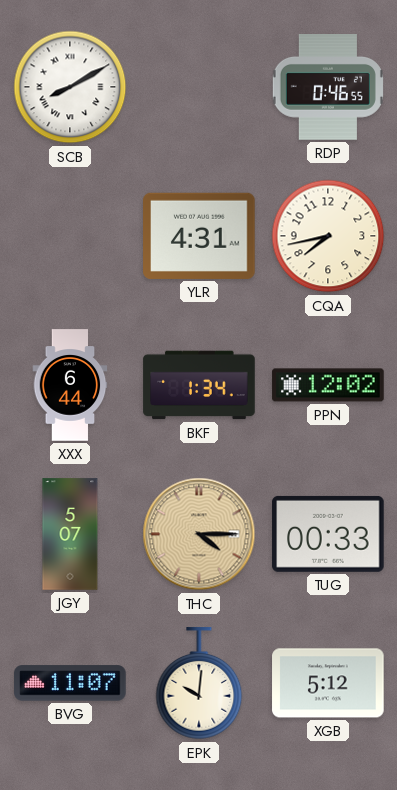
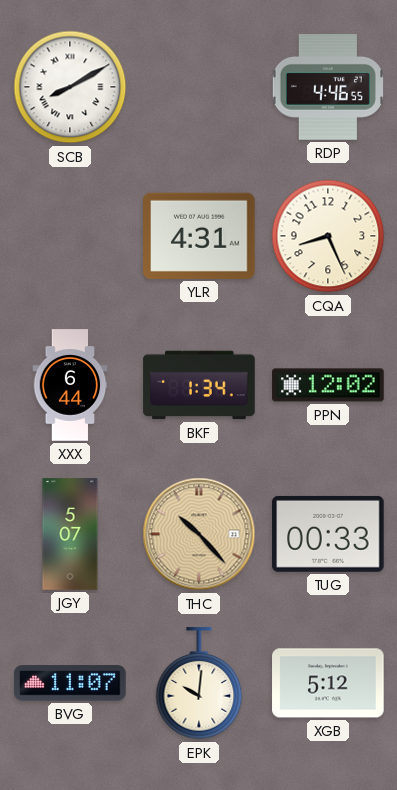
RDP: 0:46 -> 4:46 (328, 88)
CQA: 7:43 -> 8:26 (328, 236)
THC: 4:15 -> 10:23 (199, 534)
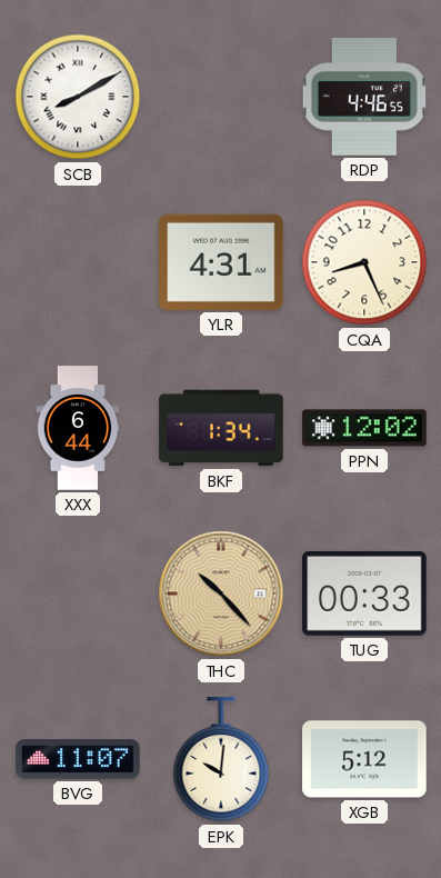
JGY: 5:07 -> none (70, 534)
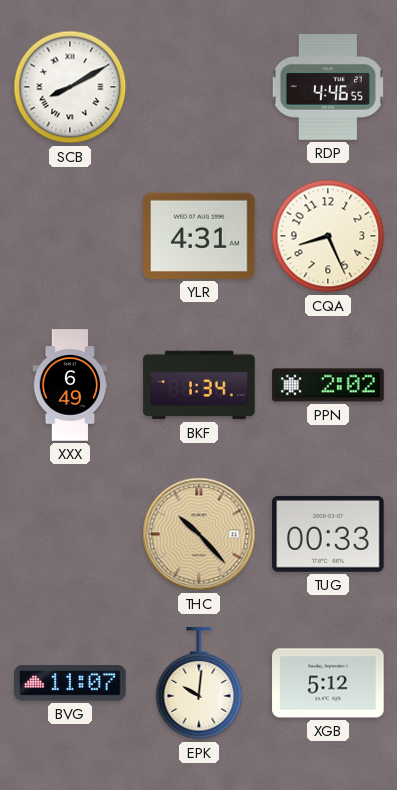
XXX: 6:44 -> 6:49 (70, 385)
PPN: 12:02 -> 2:02 (328, 385)
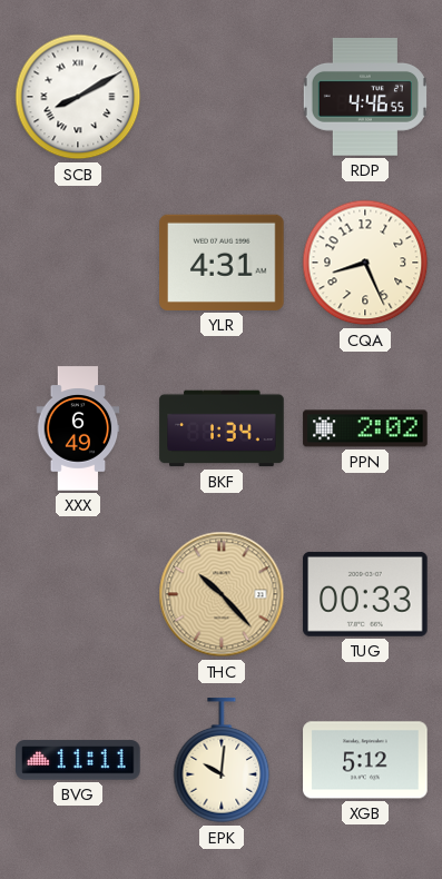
BVG: 11:07 -> 11:11 (78, 760)
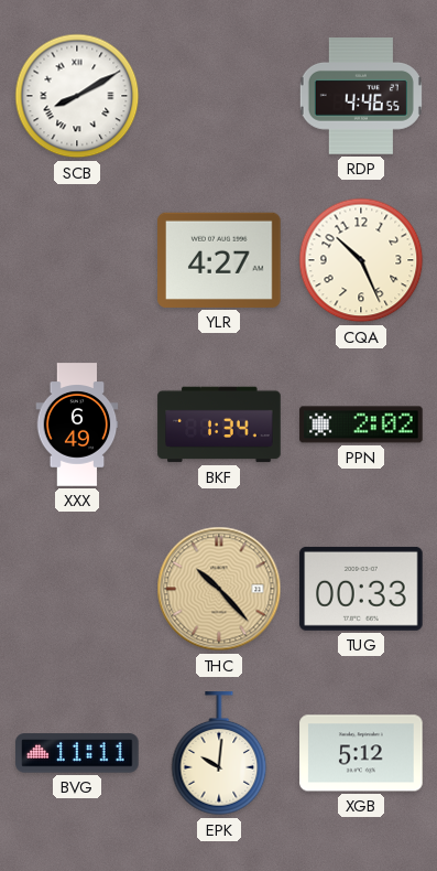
YLR: 4:31 -> 4:27 (219, 260)
CQA: 8:26 -> 10:26 (361, 260)
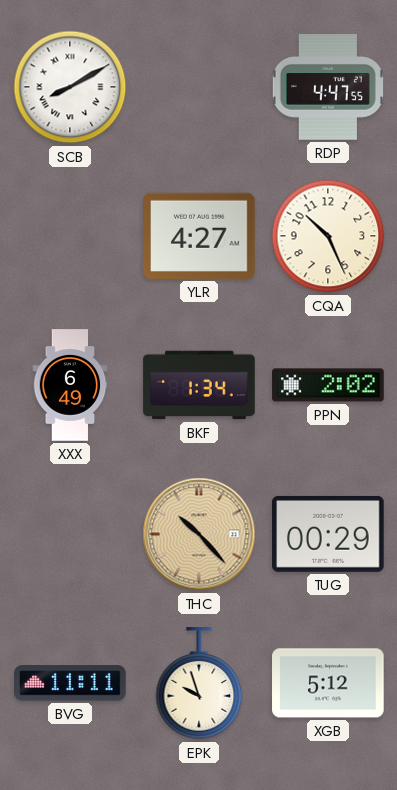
RDP: 4:46 -> 4:47 (328, 88)
TUG: 00:33 -> 00:29 (328, 534)
EPK: 10:01 -> 9:57 (199, 684)
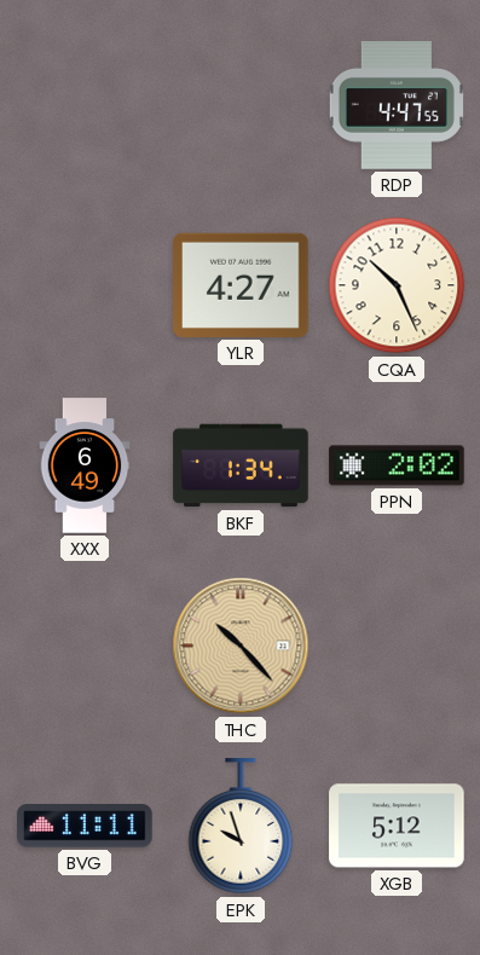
SCB: 8:10 -> none (70, 87)
TUG: 00:29 -> none (328, 534)
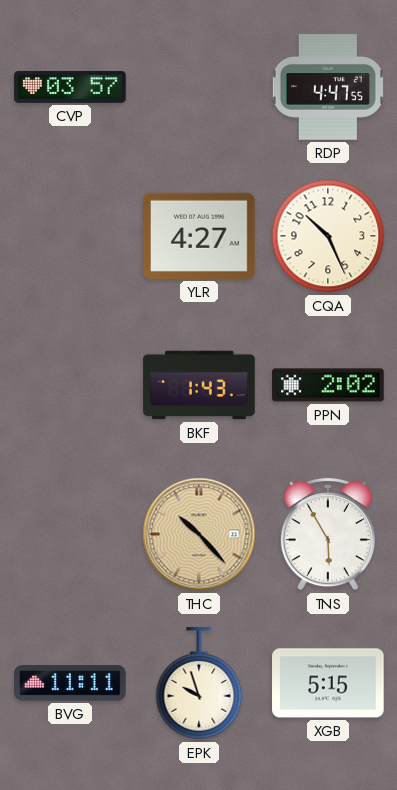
CVP: none -> 03:57 (70, 87)
XXX: 6:49 -> none (85, 465)
BKF: 1:34 -> 1:43 (199, 385)
TNS: none -> 5:55 (328, 535)
XGB: 5:12 -> 5:15 (328, 683)
